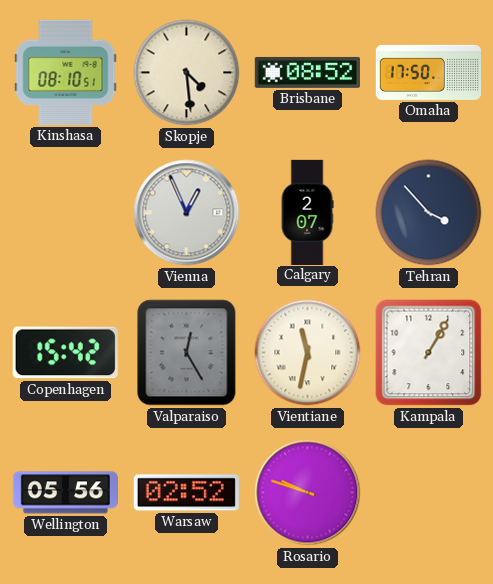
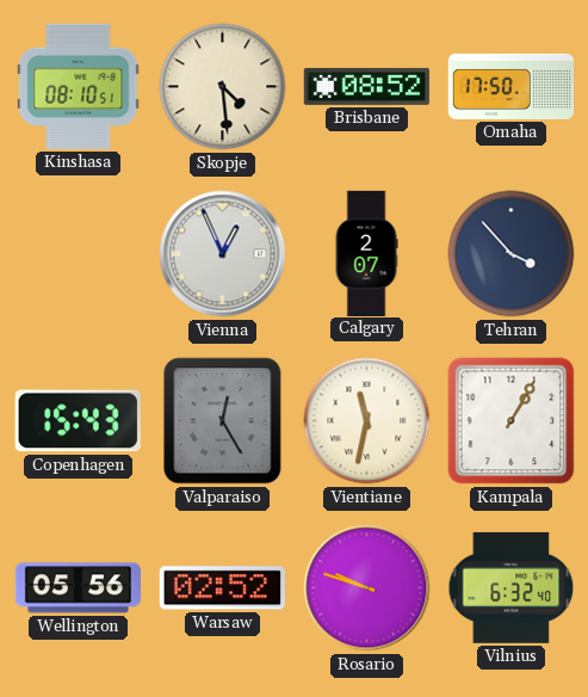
Copenhagen: 15:42 -> 15:43 (78, 421)
Vilnius: none -> 6:32 (512, 587)
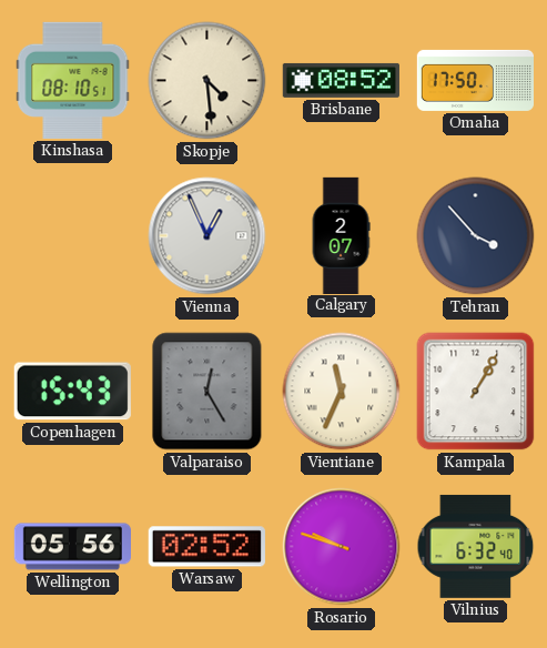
Vientiane: 11:32 -> 11:34 (342, 392)
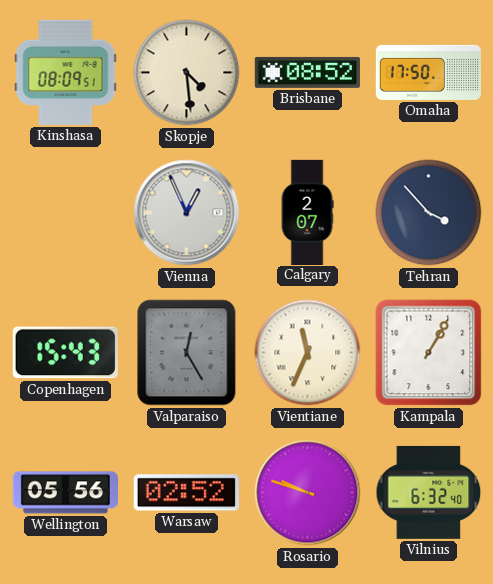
Kinshasa: 08:10 -> 08:09 (66, 72)
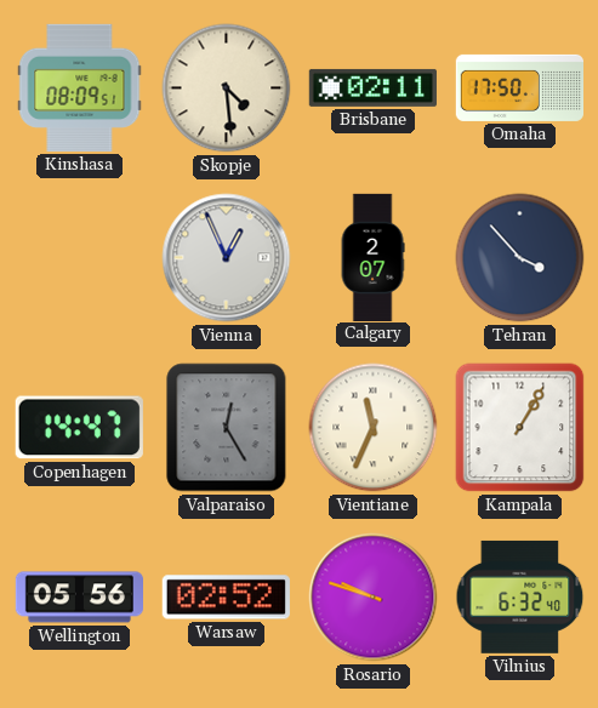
Brisbane: 08:52 -> 02:11 (372, 87)
Copenhagen: 15:43 -> 14:47 (79, 428)
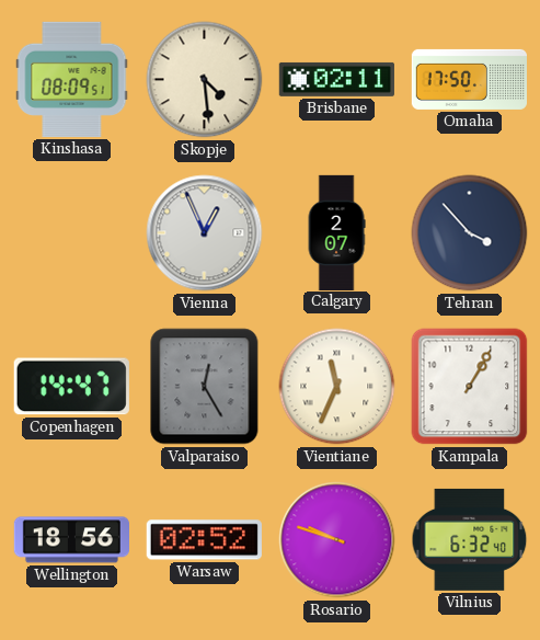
Wellington: 05:56 -> 18:56 (71, 540)
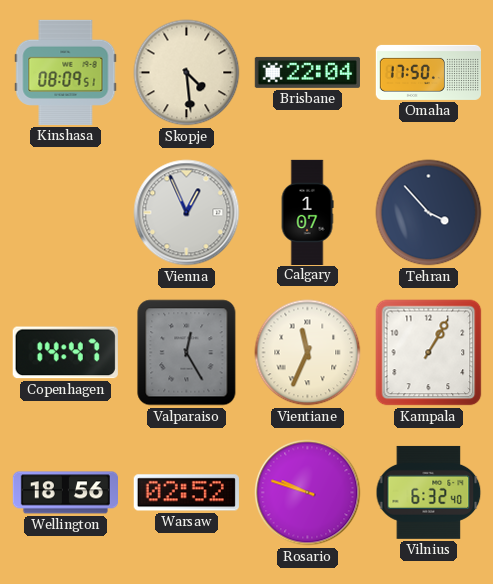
Brisbane: 02:11 -> 22:04 (307, 72)
Calgary: 2:07 -> 1:07 (307, 212)
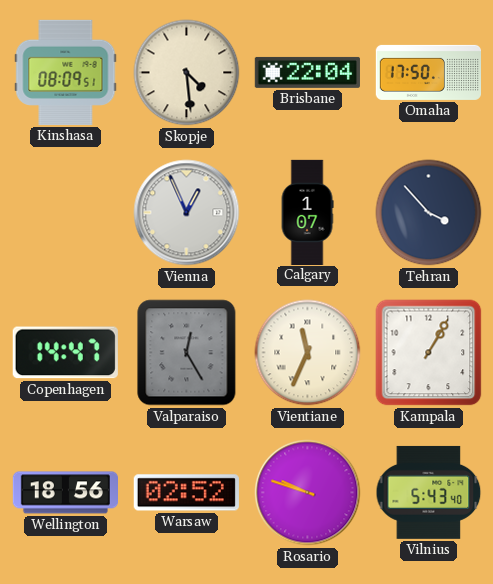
Vilnius: 6:32 -> 5:43 (429, 492)
